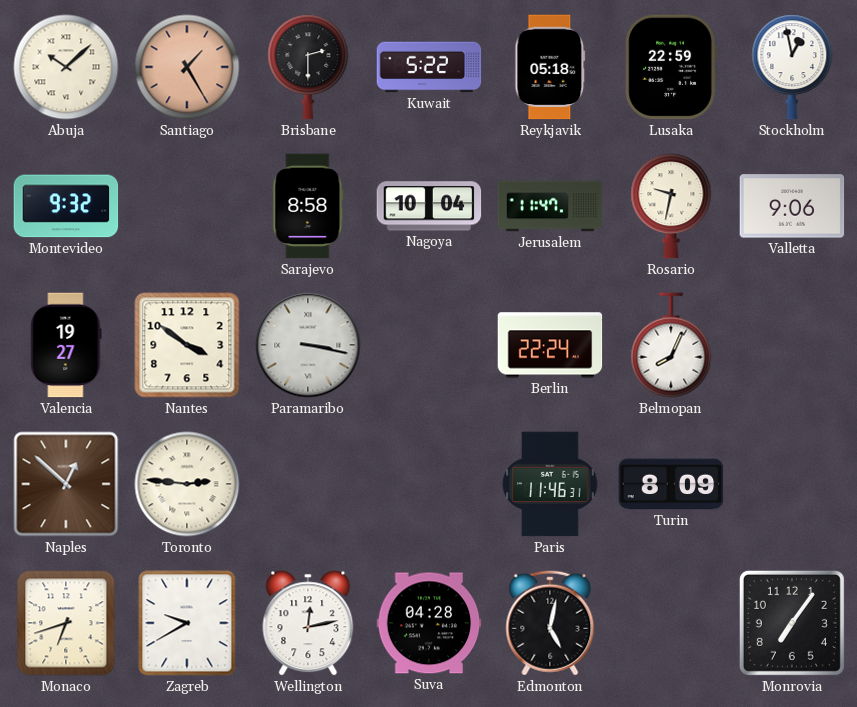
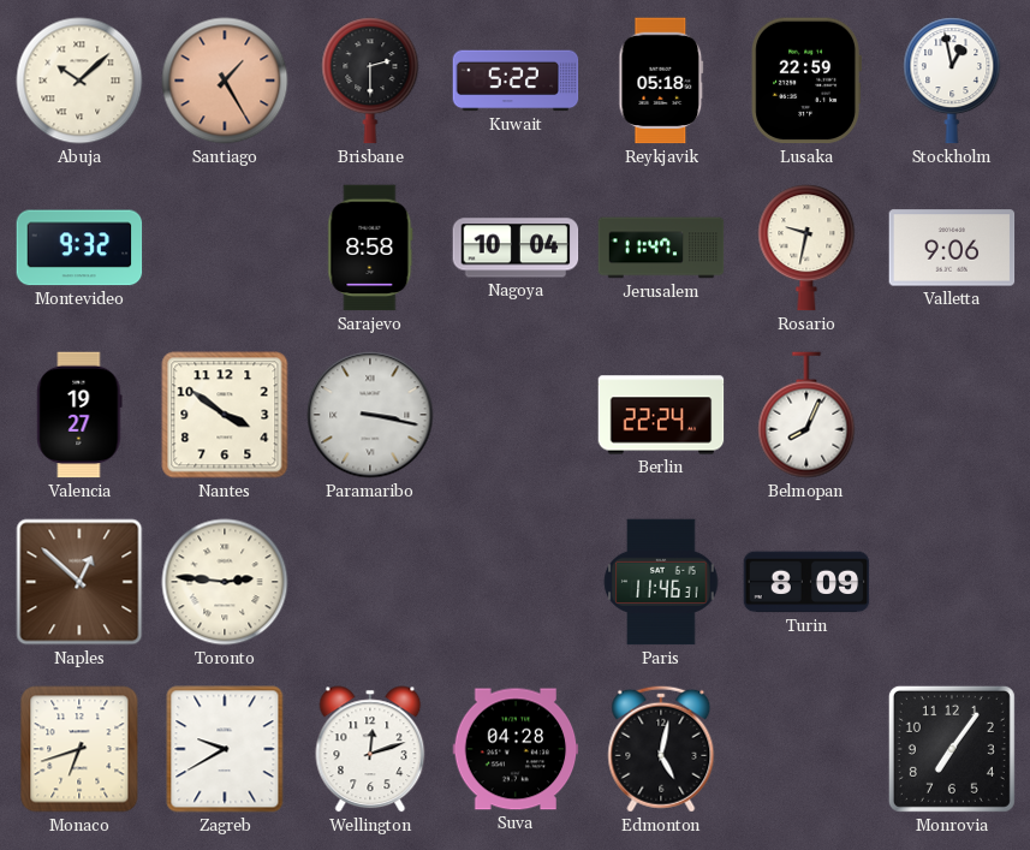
Wellington: 12:13 -> 12:12 (370, 749)
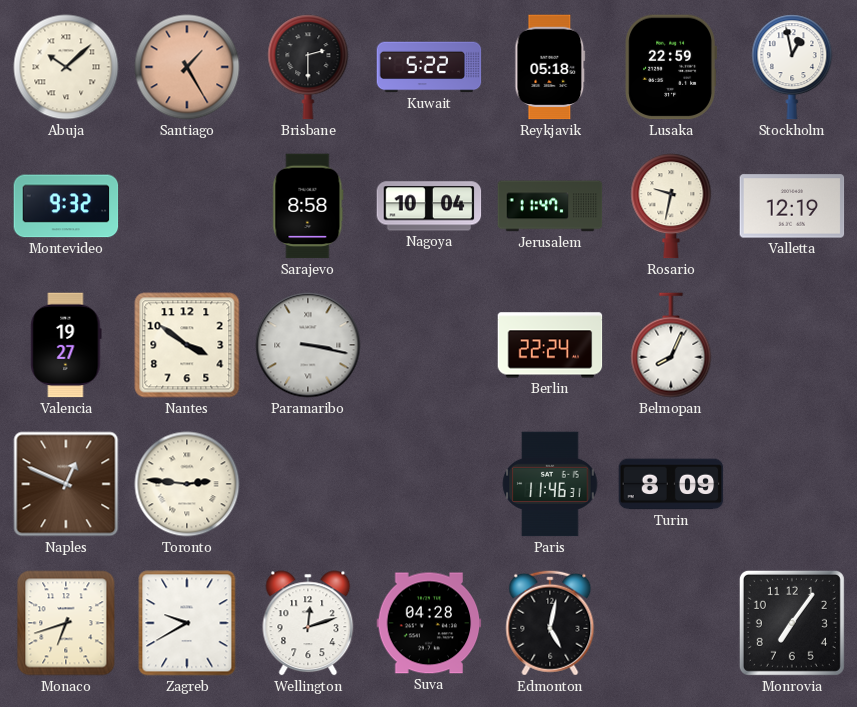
Valletta: 9:06 -> 12:19 (792, 206)
Naples: 12:52 -> 12:49 (66, 484)
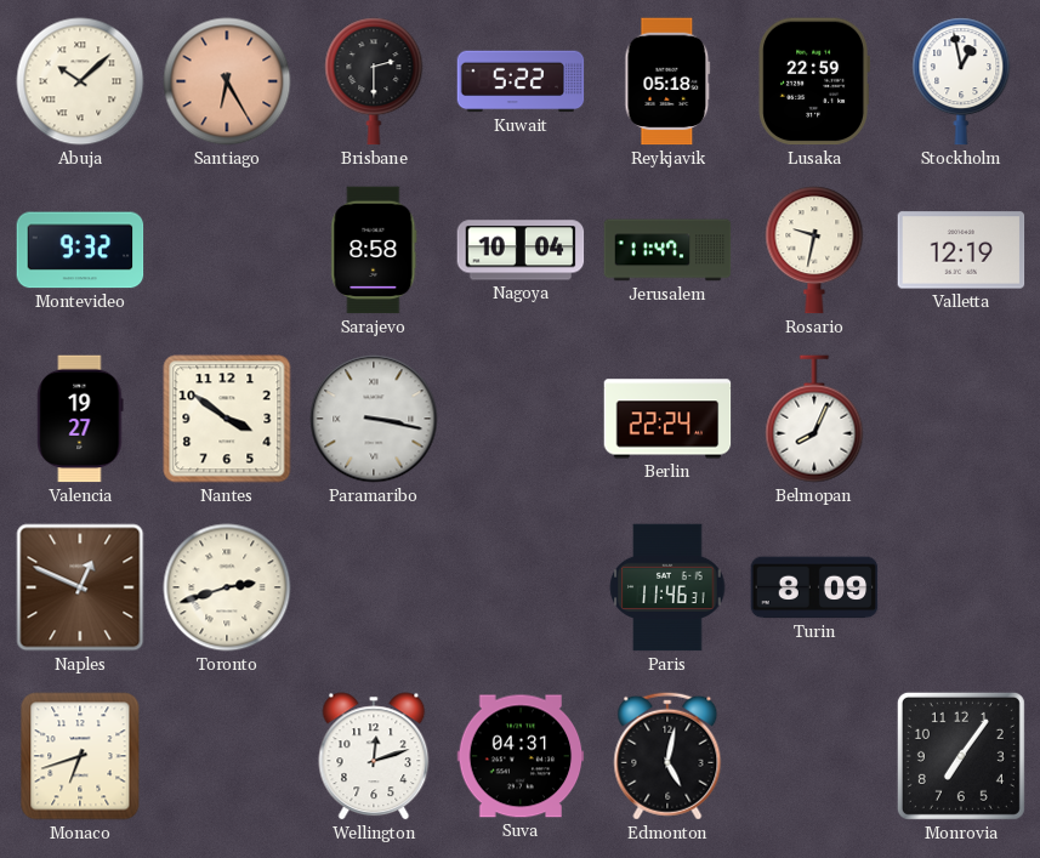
Santiago: 1:25 -> 6:25 (227, 81)
Toronto: 2:46 -> 2:42 (227, 587)
Zagreb: 9:40 -> none (187, 623)
Suva: 04:28 -> 04:31 (521, 756)
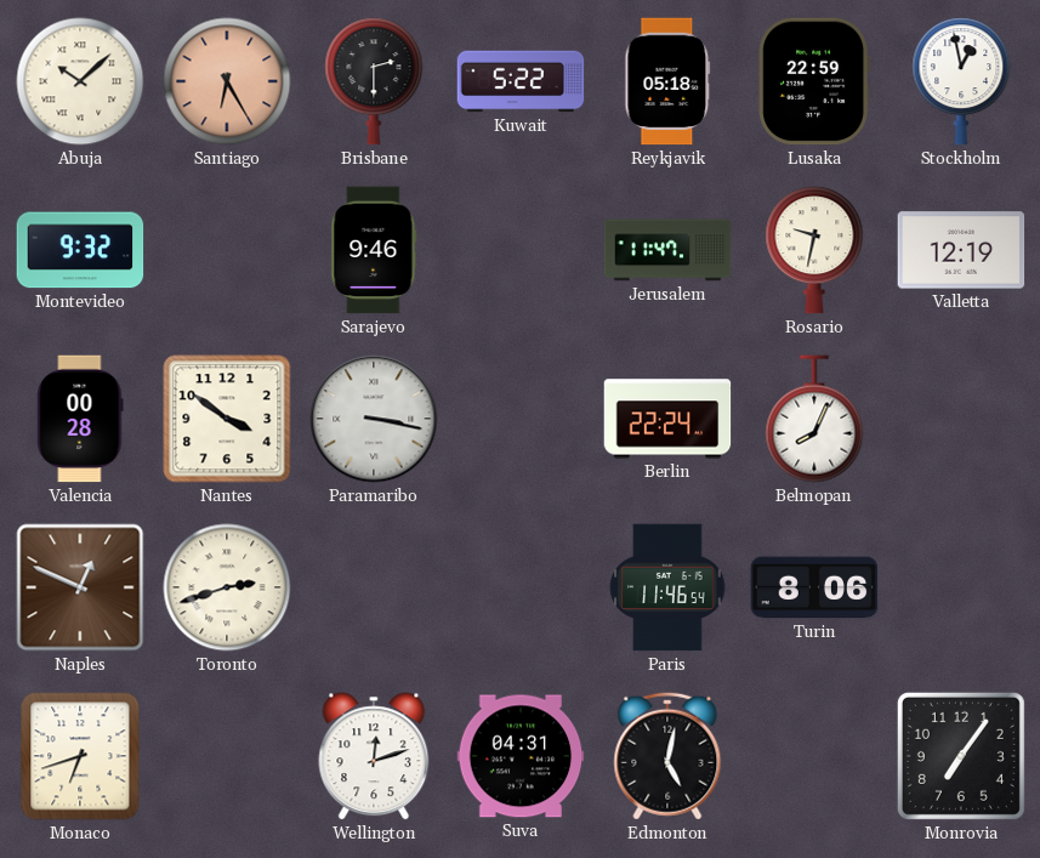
Sarajevo: 8:58 -> 9:46 (374, 250)
Nagoya: 10:04 -> none (521, 250)
Valencia: 19:27 -> 00:28 (80, 419)
Paris: 11:46:31 -> 11:46:54 (667, 587)
Turin: 8:09 -> 8:06 (814, 587)
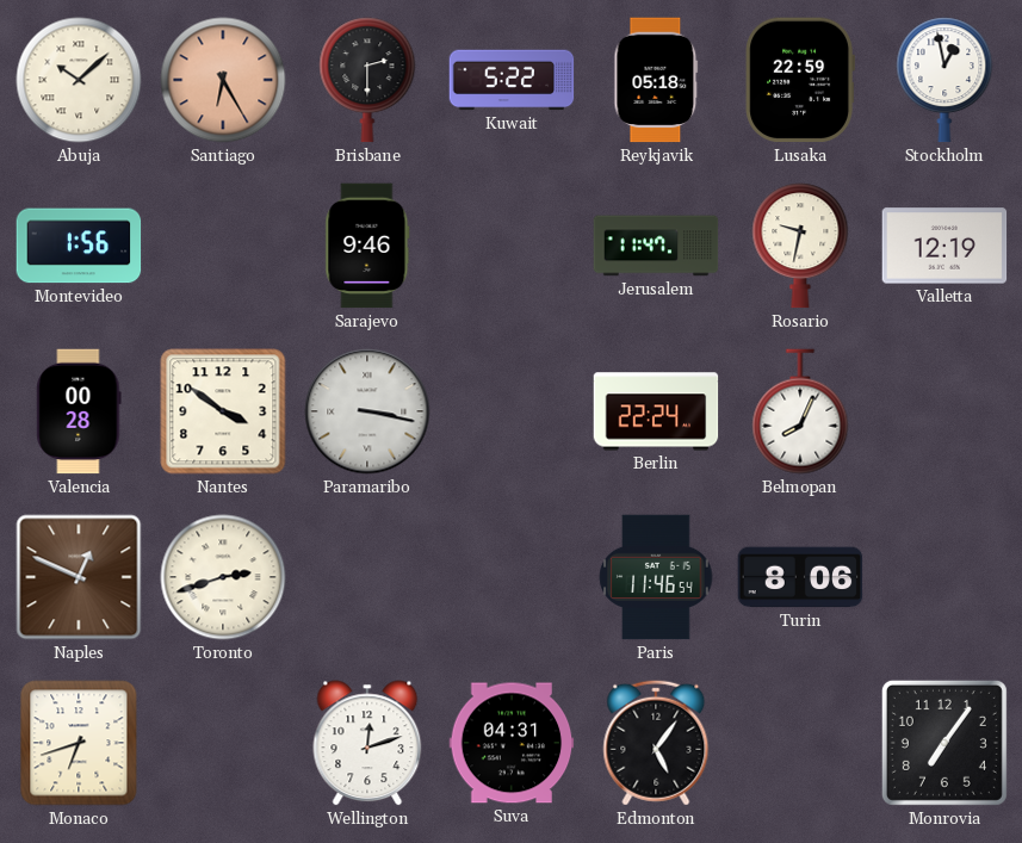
Montevideo: 9:32 -> 1:56 (79, 246)
Edmonton: 5:02 -> 5:06 (656, 743)
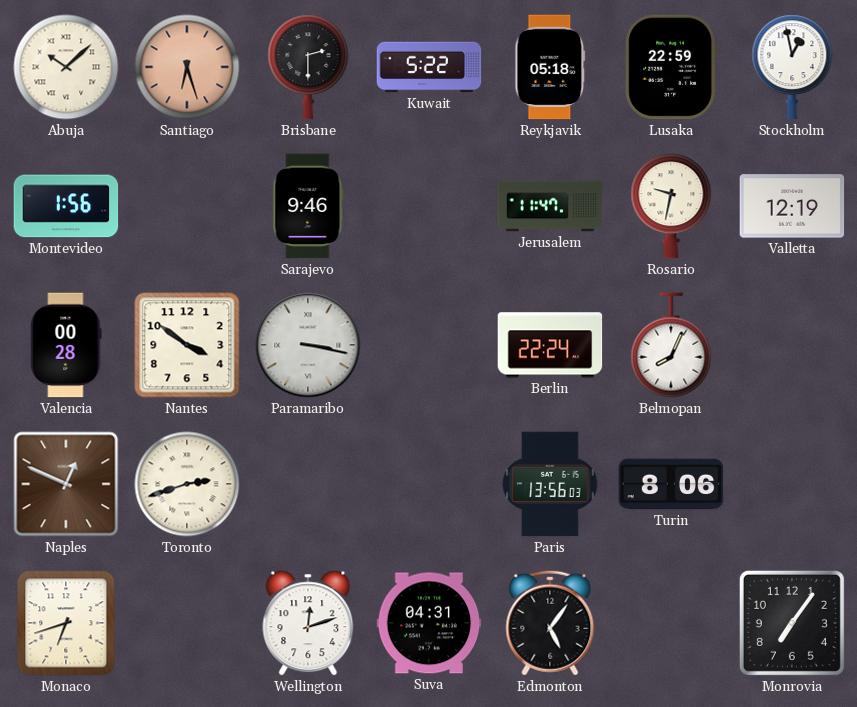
Santiago: 6:25 -> 6:27 (187, 67)
Paris: 11:46 -> 13:56 (550, 484)
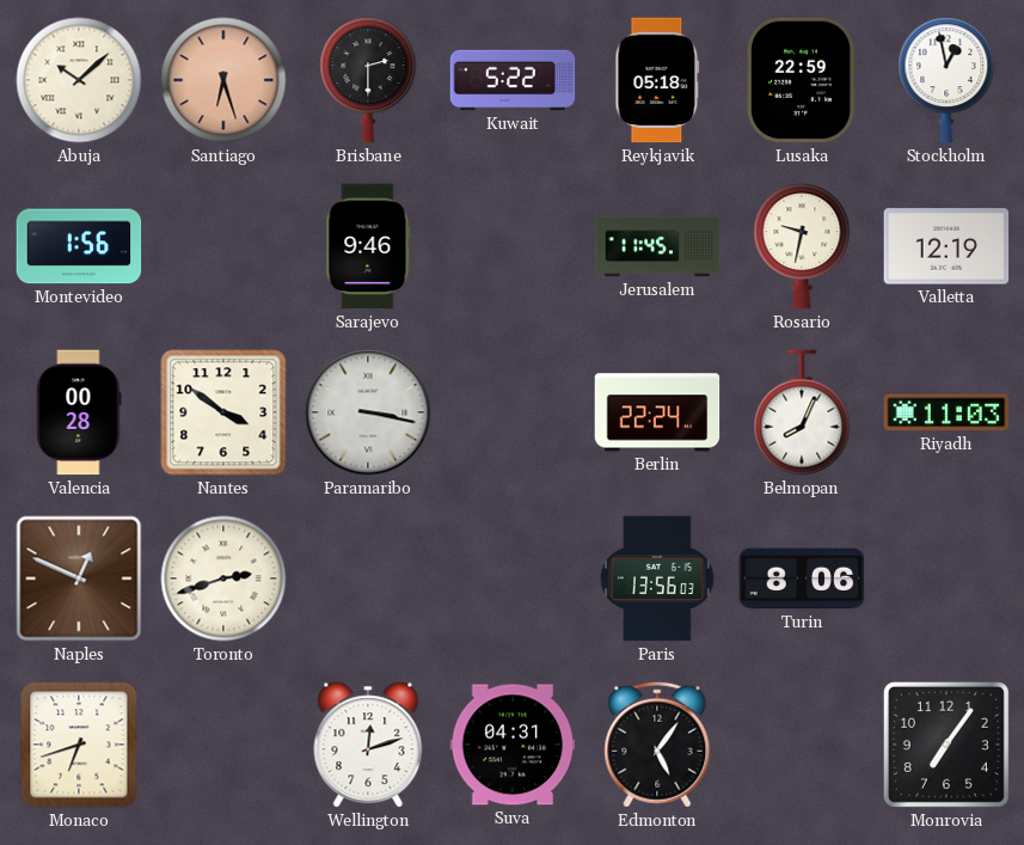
Jerusalem: 11:47 -> 11:45 (657, 246)
Riyadh: none -> 11:03 (946, 412)
